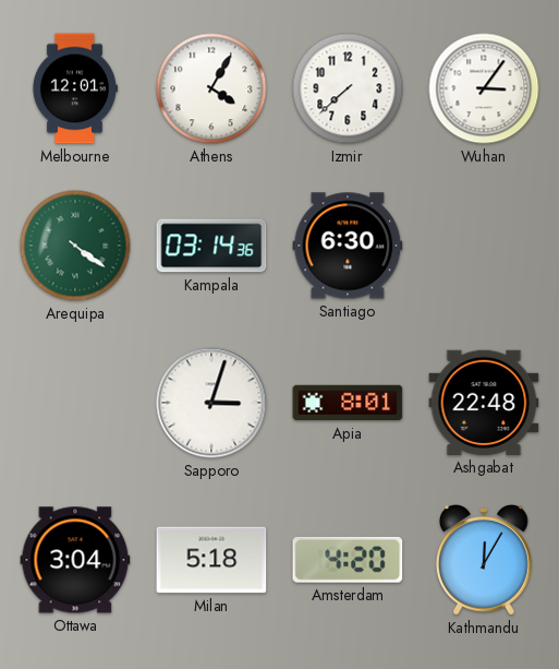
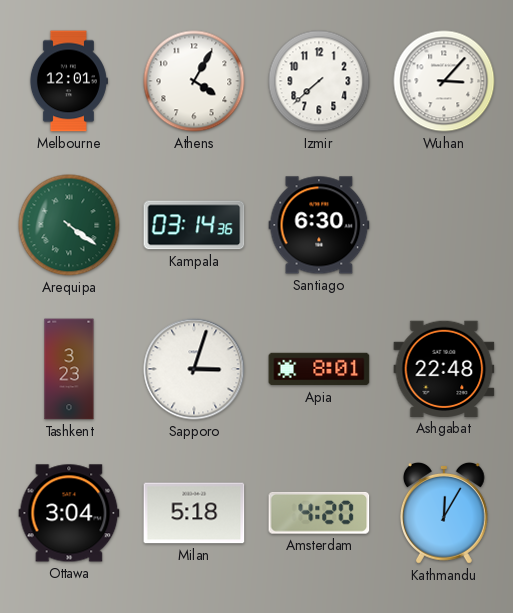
Wuhan: 3:06 -> 3:07 (444, 81)
Tashkent: none -> 3:23 (69, 369)
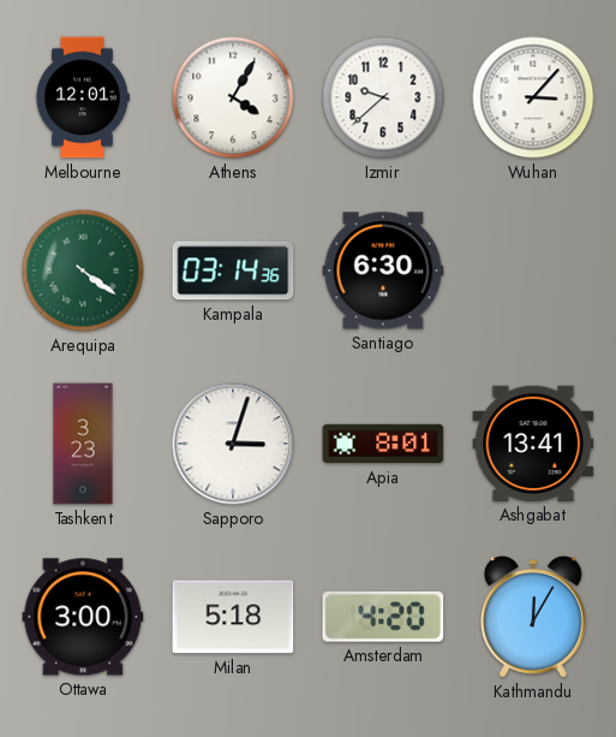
Izmir: 7:38 -> 9:38 (383, 97)
Ashgabat: 22:48 -> 13:41 (533, 444)
Ottawa: 3:04 -> 3:00 (83, 617)
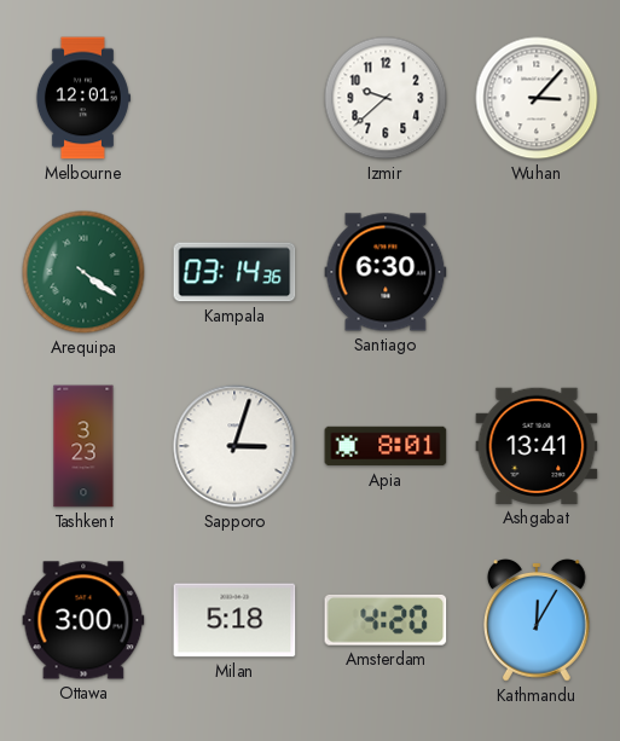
Athens: 4:05 -> none (233, 97)
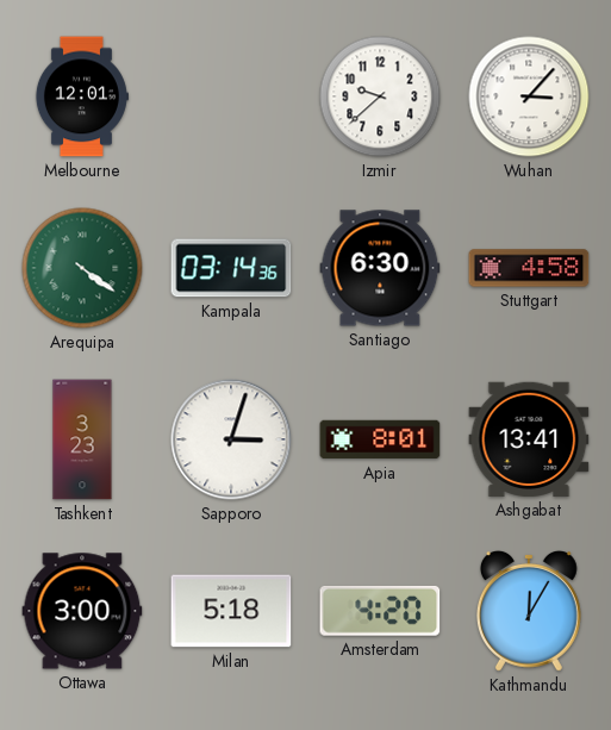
Stuttgart: none -> 4:58 (529, 268)
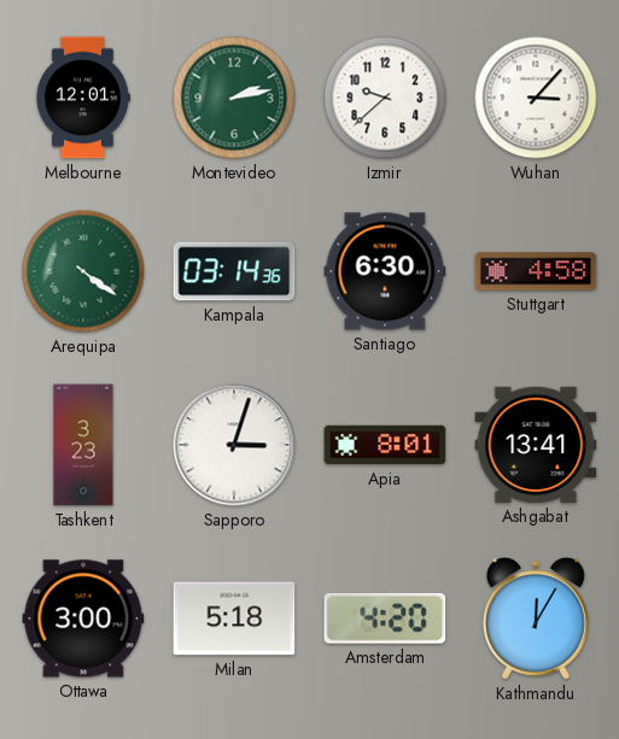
Montevideo: none -> 2:13 (234, 98)
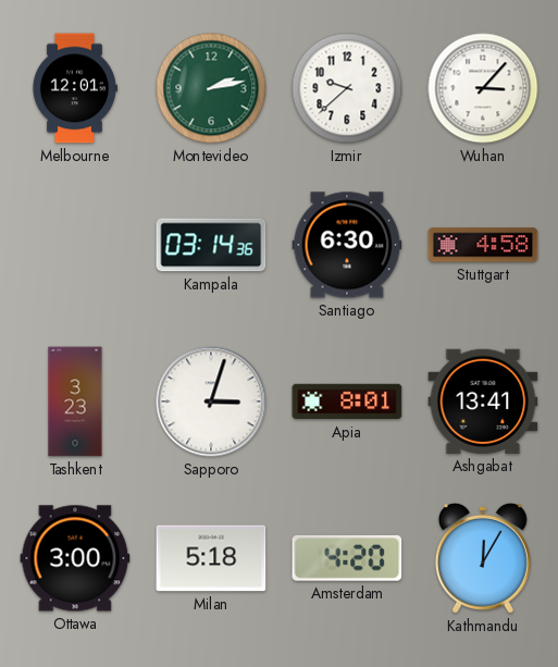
Arequipa: 4:21 -> none (83, 271)
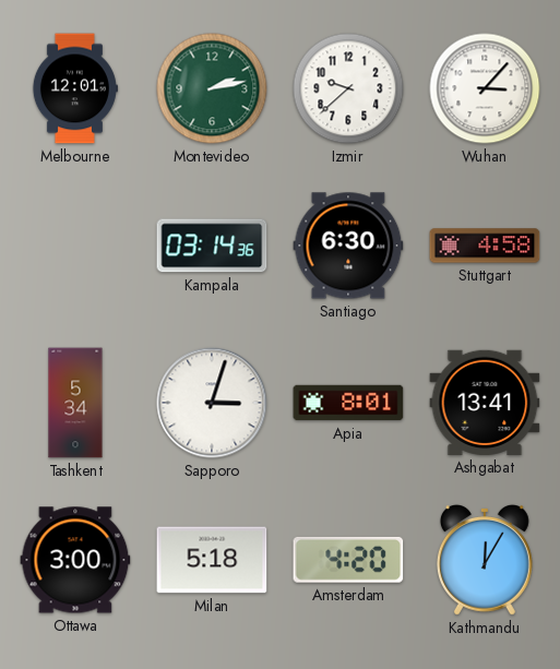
Tashkent: 3:23 -> 5:34 (75, 403)
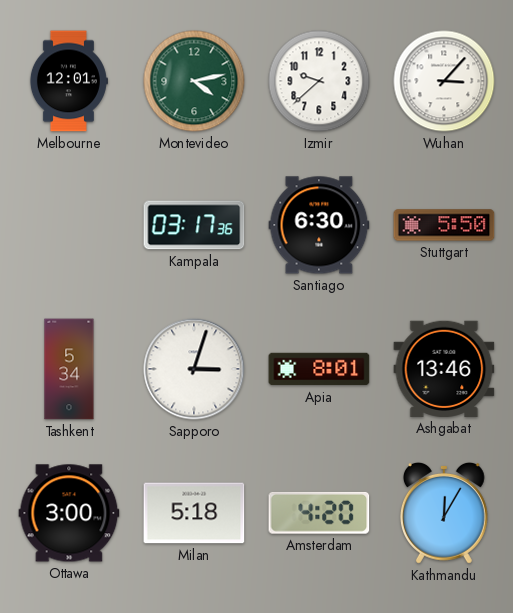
Montevideo: 2:13 -> 4:13 (194, 81)
Kampala: 03:14 -> 03:17 (194, 225)
Stuttgart: 4:58 -> 5:50 (444, 225)
Ashgabat: 13:41 -> 13:46 (444, 369)
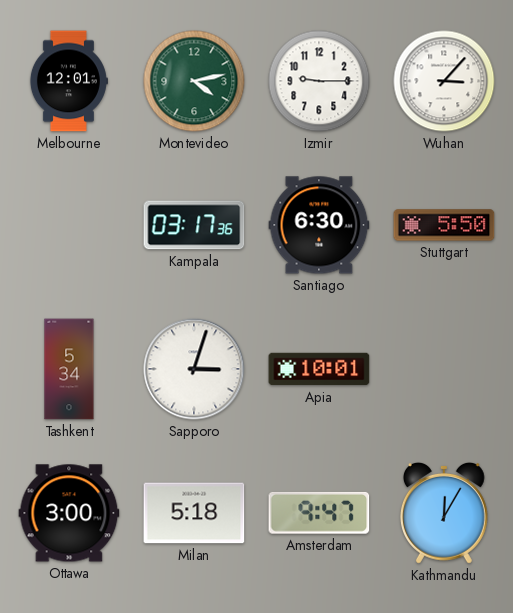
Izmir: 9:38 -> 9:15 (319, 81)
Apia: 8:01 -> 10:01 (319, 369)
Ashgabat: 13:46 -> none (444, 369)
Amsterdam: 4:20 -> 9:47 (319, 513)
